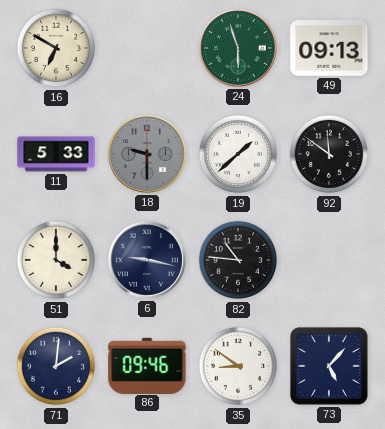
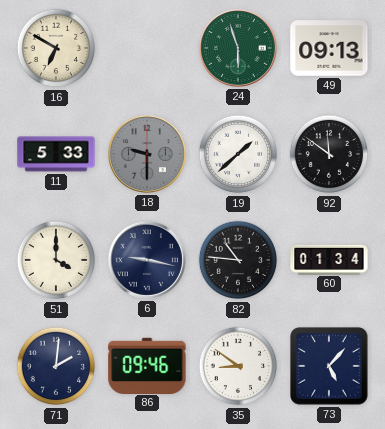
60: none -> 01:34 (329, 259)
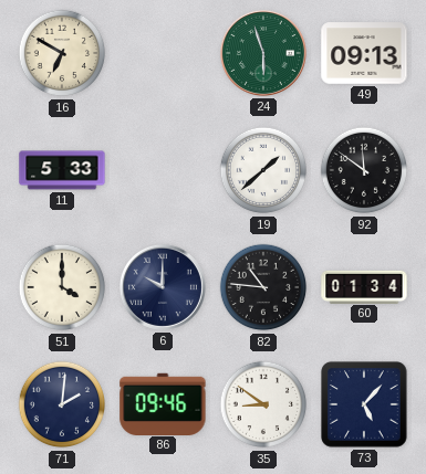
18: 9:30 -> none (147, 154)
6: 9:17 -> 10:00 (163, 287)
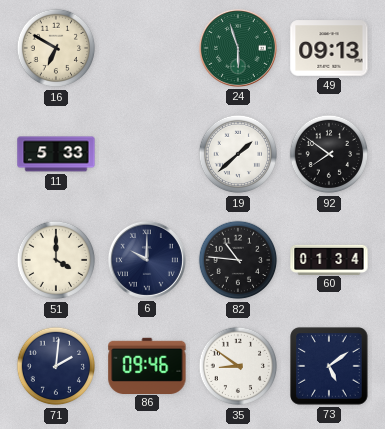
92: 11:51 -> 7:51 (329, 154)
73: 5:07 -> 5:09 (329, 366)
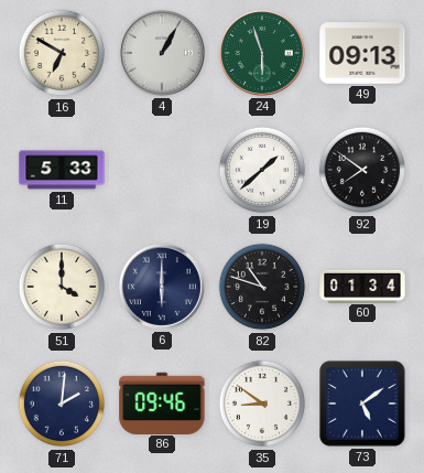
4: none -> 1:05 (162, 53)
6: 10:00 -> 6:00 (162, 287)
82: 10:46 -> 10:48 (262, 287)
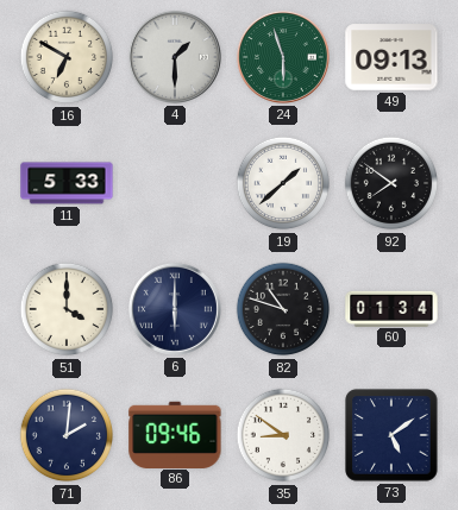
4: 1:05 -> 1:30 (175, 57)
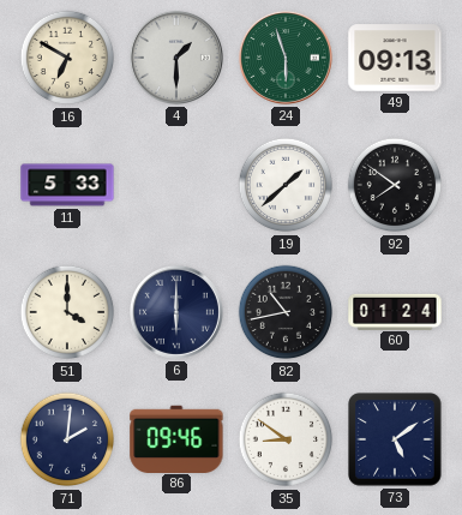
82: 10:48 -> 10:43 (286, 312)
60: 01:34 -> 01:24 (395, 311)
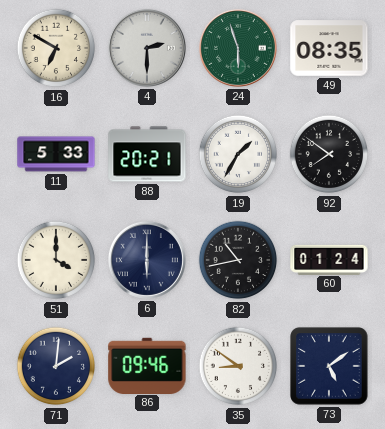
4: 1:30 -> 2:30 (147, 48)
49: 09:13 -> 08:35 (329, 48)
88: none -> 20:21 (147, 154)
19: 1:38 -> 1:35 (238, 154)
